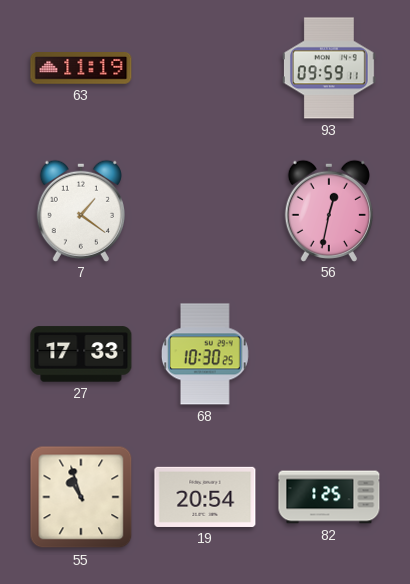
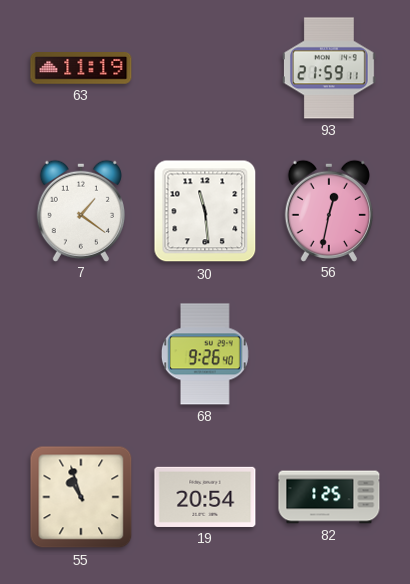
93: 09:59 -> 21:59 (330, 68)
30: none -> 11:29 (205, 211)
27: 17:33 -> none (81, 354)
68: 10:30 -> 9:26 (205, 354)
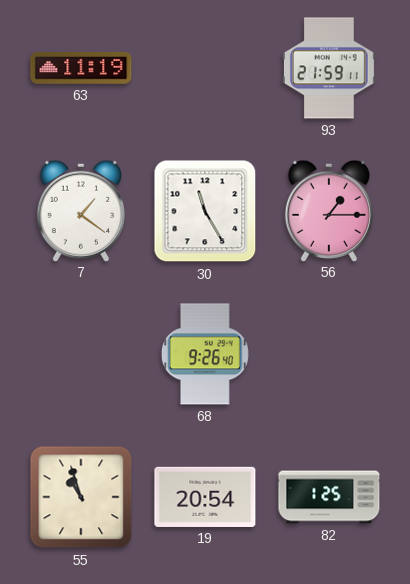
30: 11:29 -> 11:25 (205, 211)
56: 12:32 -> 1:15 (329, 210)
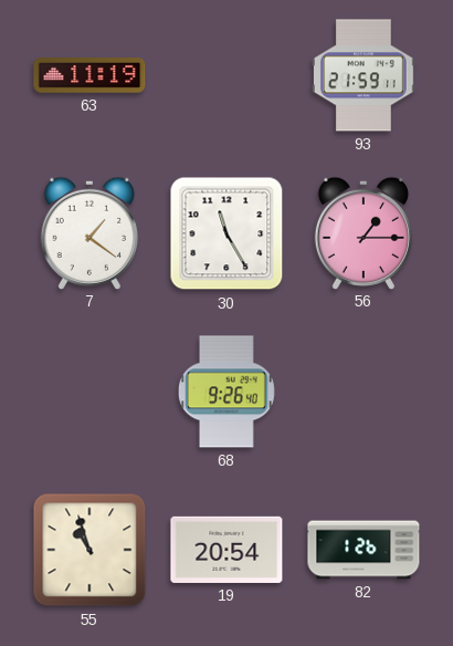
82: 1:25 -> 1:26 (364, 550)
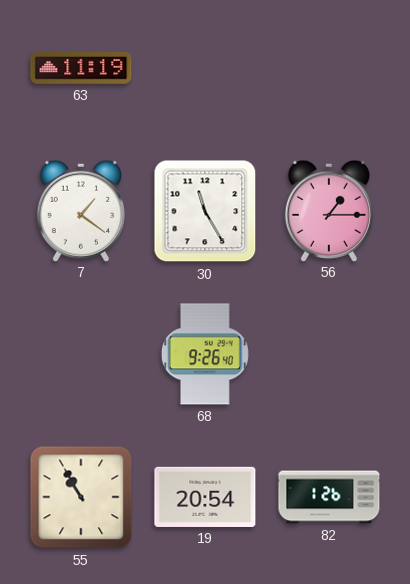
93: 21:59 -> none (365, 75)
55: 10:57 -> 10:55 (81, 497)
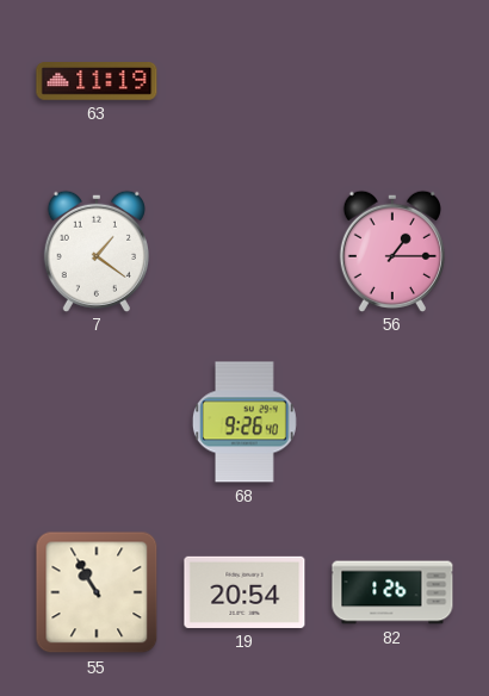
30: 11:25 -> none (205, 211)
